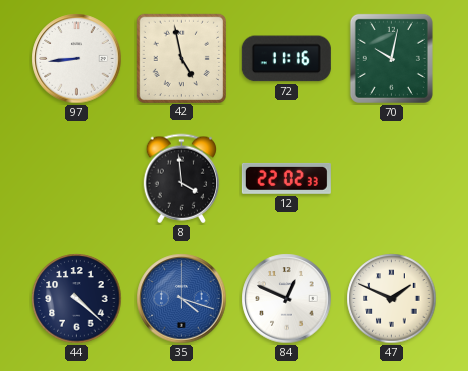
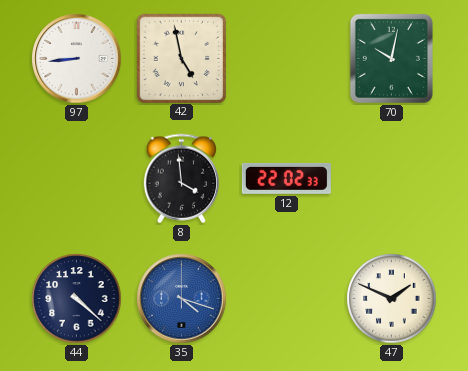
72: 11:16 -> none (286, 59)
84: 12:49 -> none (287, 299)
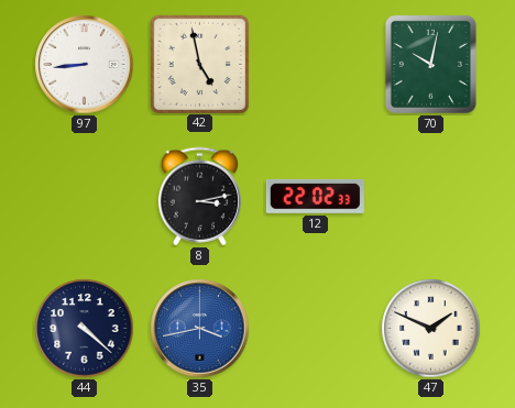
8: 3:59 -> 3:13 (199, 197)
35: 4:18 -> 3:43 (200, 329)
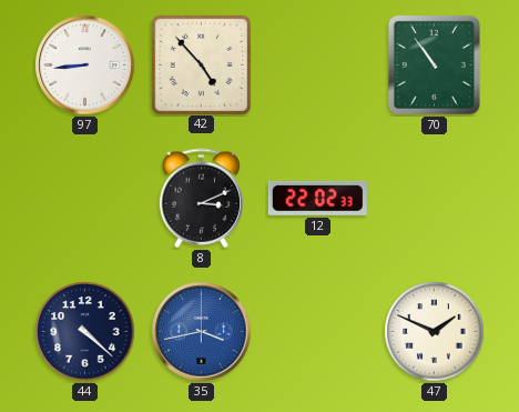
42: 4:58 -> 4:53 (201, 64)
70: 10:02 -> 10:54 (434, 64)
8: 3:13 -> 3:11 (201, 199)
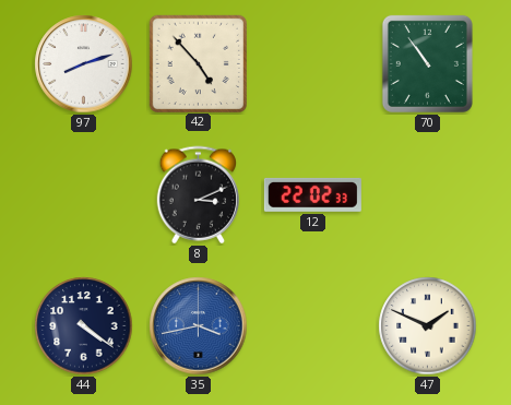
97: 8:44 -> 8:12 (84, 64)
44: 4:22 -> 4:21 (84, 326)
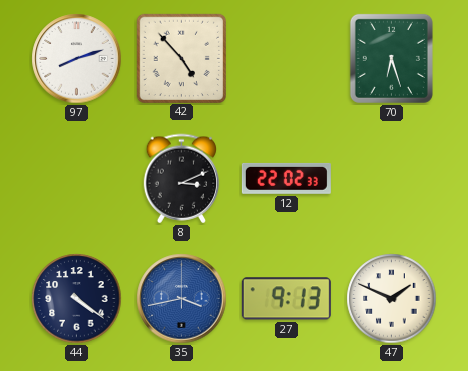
70: 10:54 -> 6:27 (391, 58)
27: none -> 9:13 (286, 299)
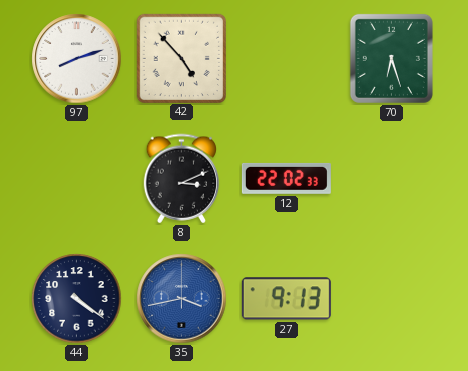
47: 1:49 -> none (392, 299)
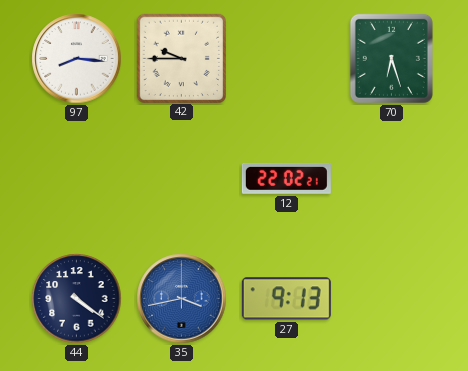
97: 8:12 -> 8:16 (77, 59)
42: 4:53 -> 9:45 (181, 58)
8: 3:11 -> none (181, 179)
12: 22:02:33 -> 22:02:21 (286, 178)
